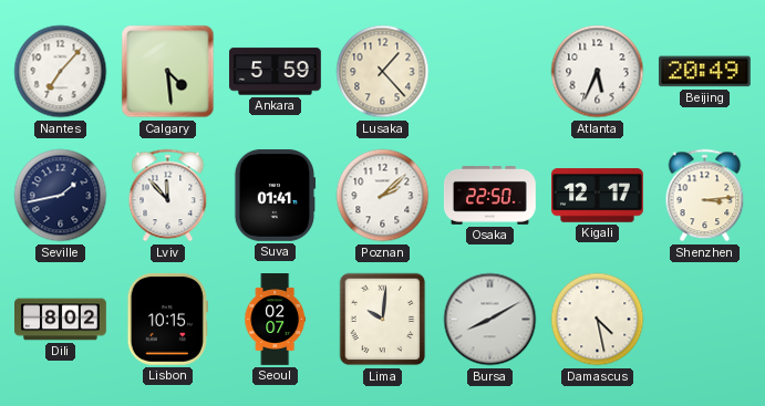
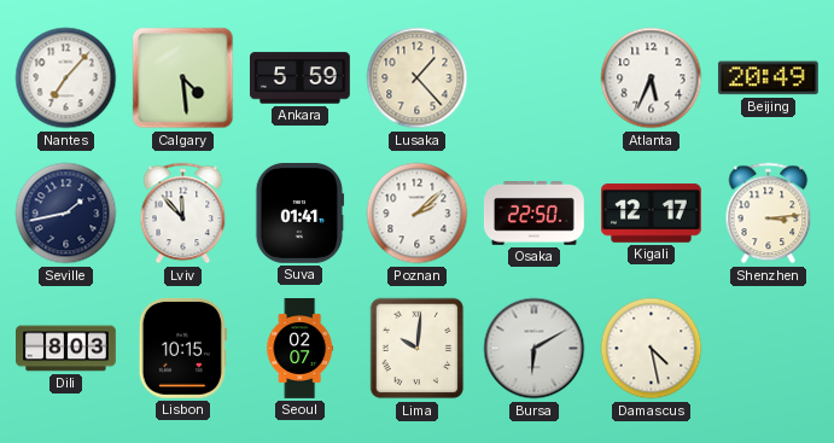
Dili: 8:02 -> 8:03 (66, 349)
Bursa: 8:10 -> 6:10 (535, 349)
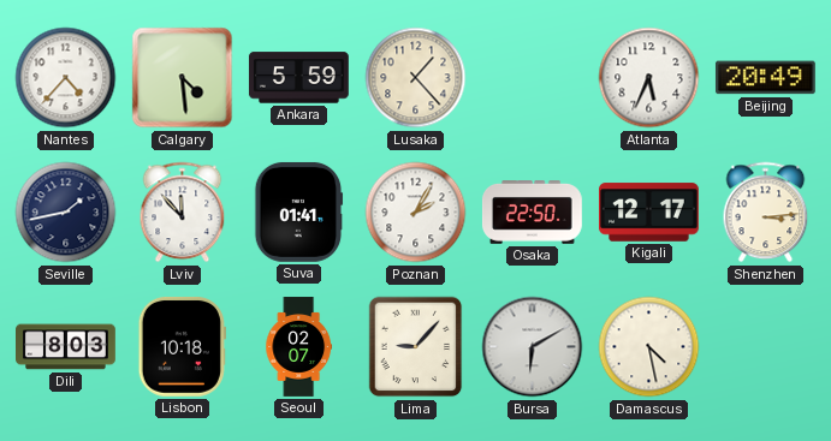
Nantes: 7:07 -> 4:37 (66, 78)
Poznan: 2:08 -> 2:05 (416, 213)
Lisbon: 10:15 -> 10:18 (182, 346)
Lima: 10:01 -> 9:07 (416, 347)
